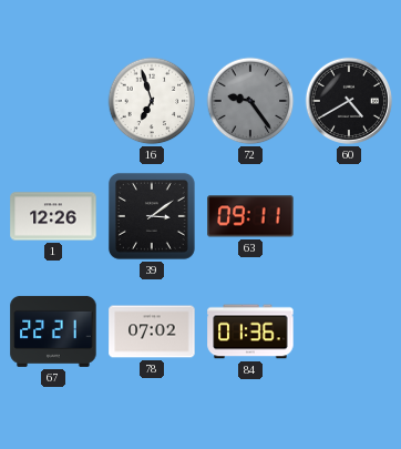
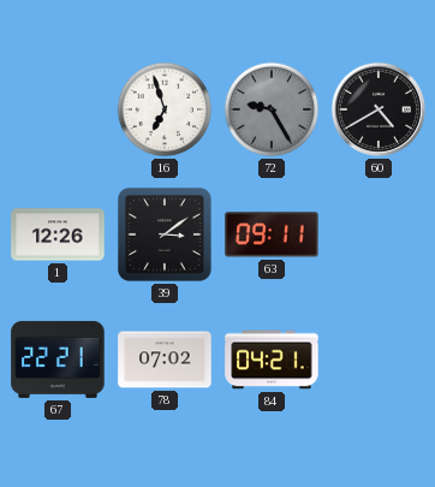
72: 9:24 -> 9:25 (272, 109)
84: 01:36 -> 04:21 (272, 360)
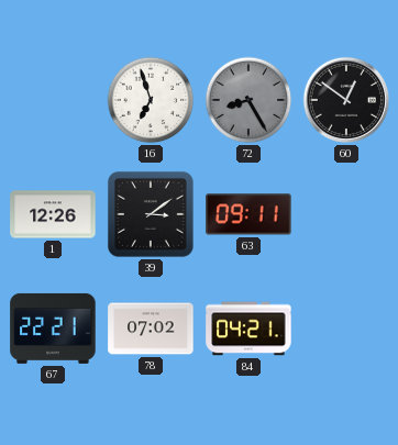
72: 9:25 -> 8:25 (248, 100)
60: 4:40 -> 12:51 (346, 100)
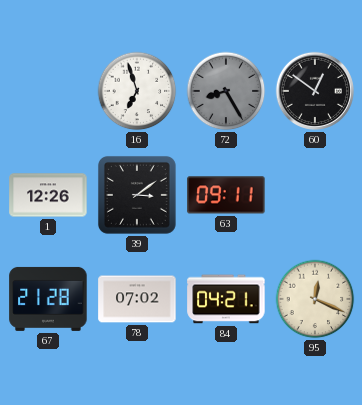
67: 22:21 -> 21:28 (48, 299)
95: none -> 12:19 (315, 299)
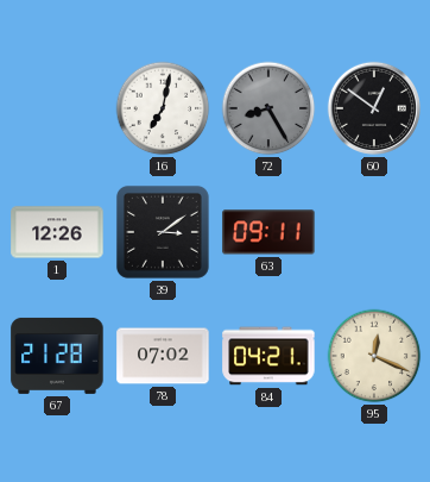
16: 6:57 -> 7:02 (163, 108)
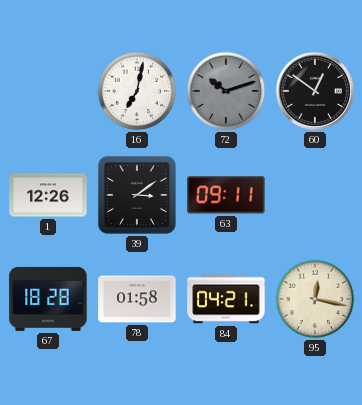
72: 8:25 -> 10:12 (226, 91)
67: 21:28 -> 18:28 (48, 299)
78: 07:02 -> 01:58 (137, 299)
95: 12:19 -> 12:17 (315, 299)
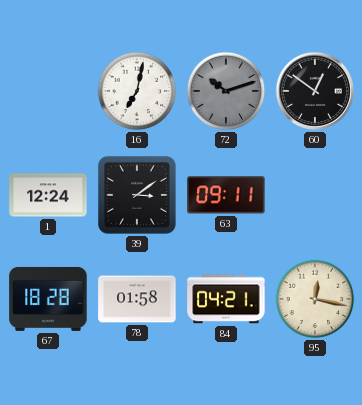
1: 12:26 -> 12:24 (48, 195)
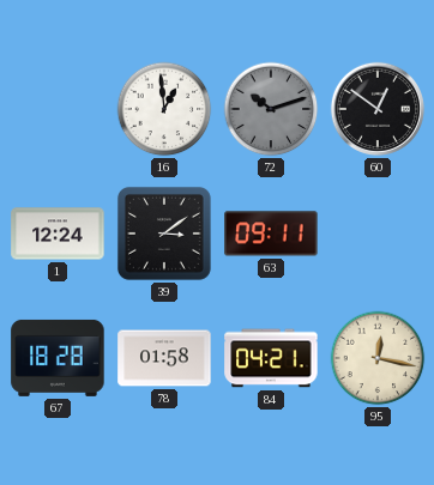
16: 7:02 -> 12:59 (164, 109)
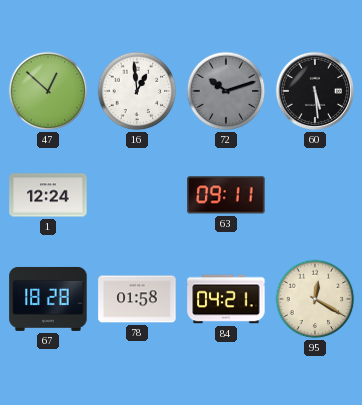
47: none -> 12:52 (48, 91)
60: 12:51 -> 5:29 (315, 91)
39: 3:09 -> none (164, 234)
95: 12:17 -> 12:20 (315, 299)
